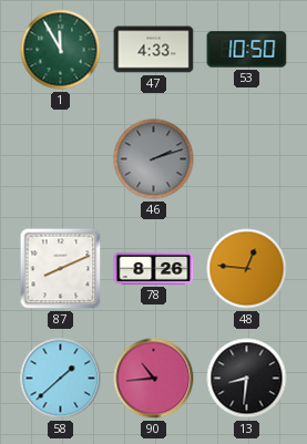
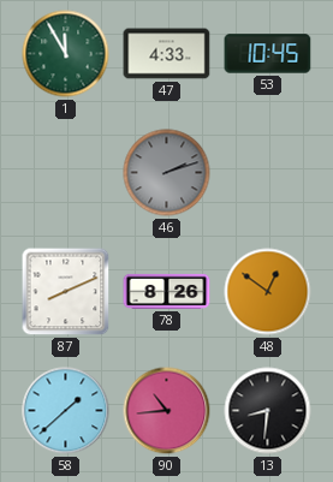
53: 10:50 -> 10:45 (268, 54)
48: 12:46 -> 12:51 (268, 292)
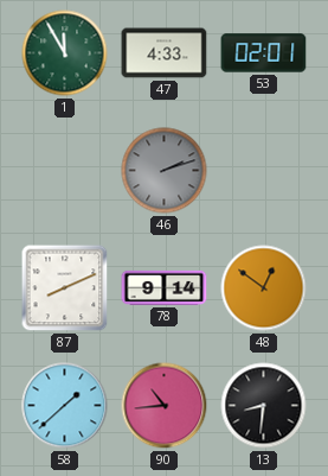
53: 10:45 -> 02:01 (264, 53)
78: 8:26 -> 9:14 (165, 287)
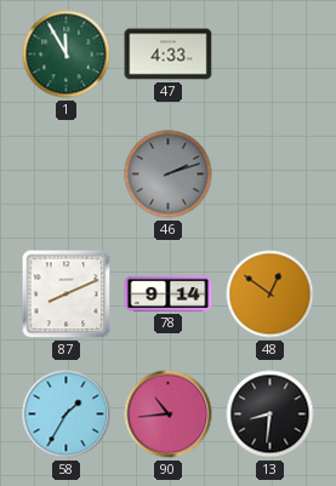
53: 02:01 -> none (264, 53)
58: 1:38 -> 1:35 (67, 414)
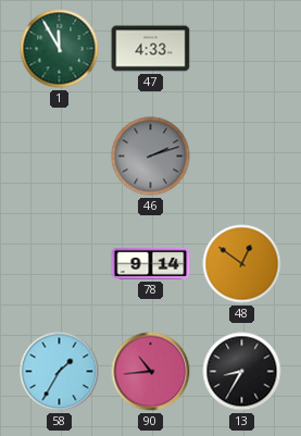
87: 8:11 -> none (67, 295)
13: 8:31 -> 8:35 (242, 372)
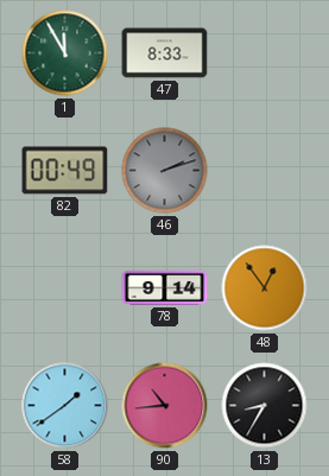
47: 4:33 -> 8:33 (165, 53)
82: none -> 00:49 (65, 171)
48: 12:51 -> 12:54 (265, 288)
58: 1:35 -> 1:39 (65, 406)
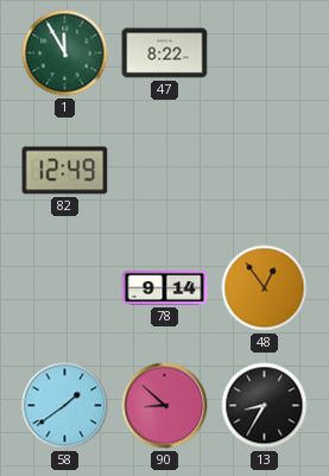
47: 8:33 -> 8:22 (165, 53)
82: 00:49 -> 12:49 (65, 171)
46: 2:12 -> none (165, 171)
90: 10:44 -> 8:52 (165, 406)
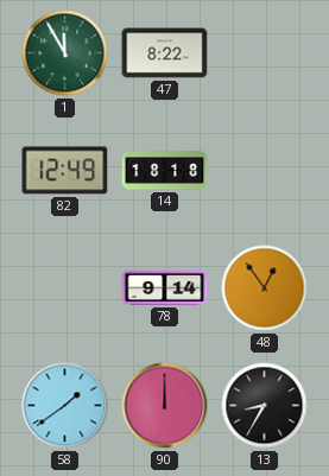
14: none -> 18:18 (165, 171)
90: 8:52 -> 12:00 (165, 406)
